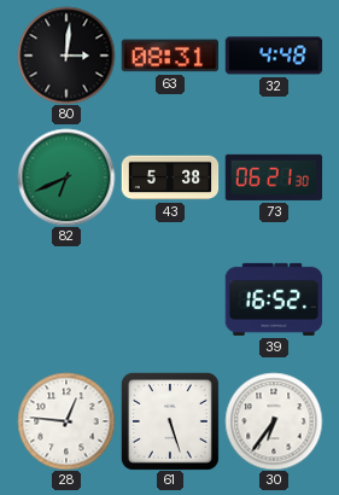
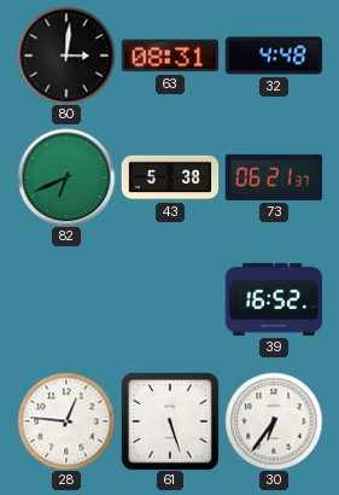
73: 06:21:30 -> 06:21:37 (274, 177)
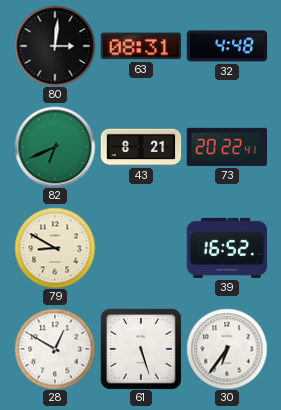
43: 5:38 -> 8:21 (141, 147)
73: 06:21 -> 20:22 (227, 147)
79: none -> 8:50 (55, 248)
28: 12:46 -> 12:50 (55, 349)
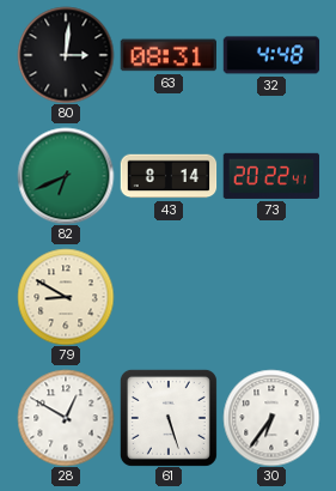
43: 8:21 -> 8:14 (169, 176)
39: 16:52 -> none (227, 248)
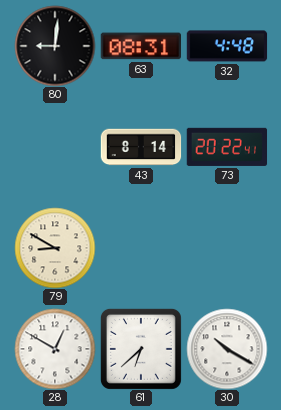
80: 3:01 -> 9:01 (55, 46)
82: 6:41 -> none (66, 176)
61: 5:27 -> 6:38 (141, 349)
30: 6:36 -> 10:20 (227, 349)
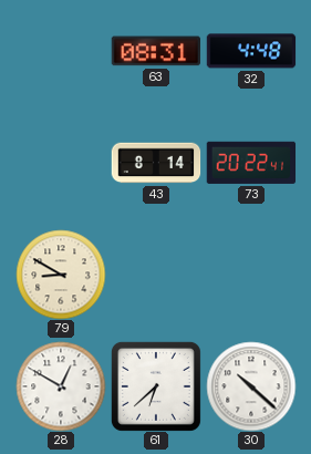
80: 9:01 -> none (55, 46)
30: 10:20 -> 10:22 (251, 386)
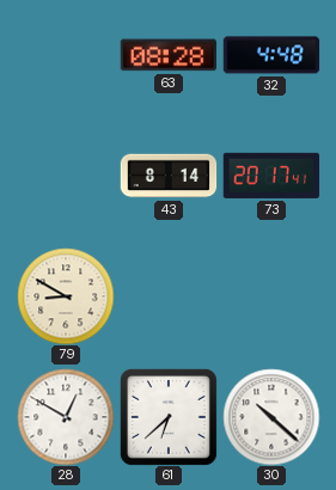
63: 08:31 -> 08:28 (167, 55)
73: 20:22 -> 20:17 (271, 176)
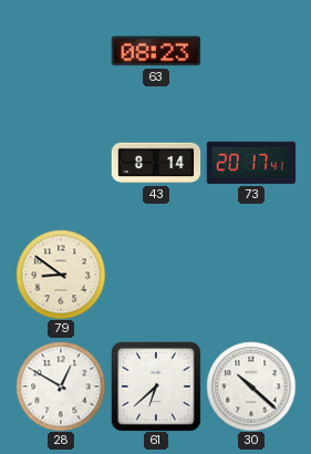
63: 08:28 -> 08:23 (155, 51)
32: 4:48 -> none (271, 55)
79: 8:50 -> 8:51 (61, 275)
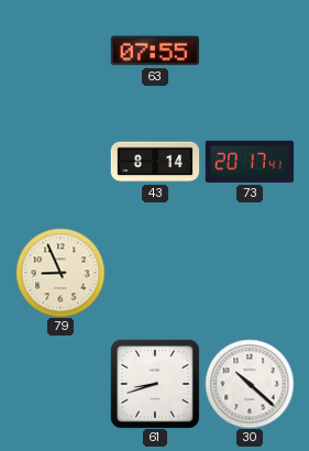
63: 08:23 -> 07:55 (154, 51)
79: 8:51 -> 8:56 (60, 273)
28: 12:50 -> none (61, 386)
61: 6:38 -> 8:42 (155, 384)
